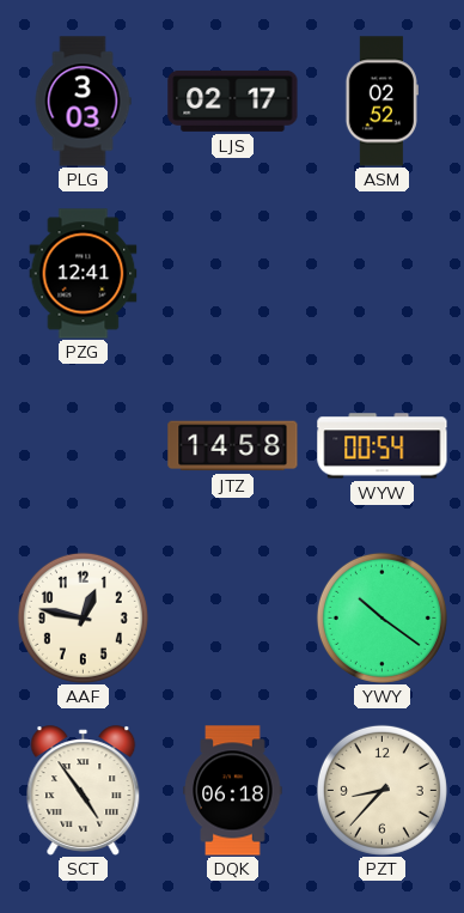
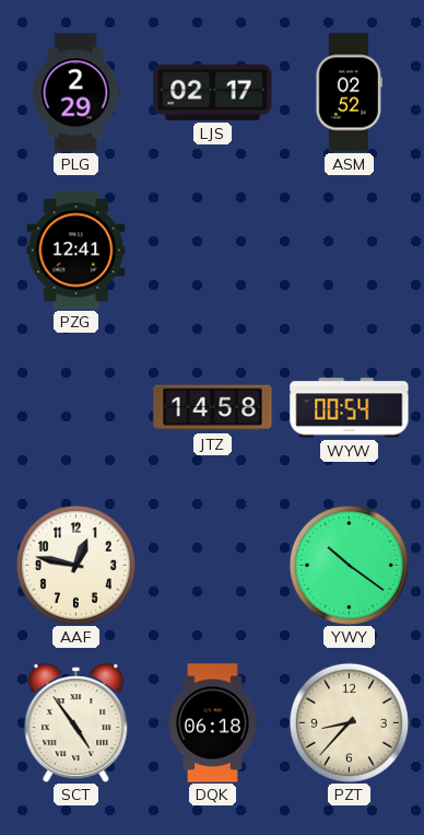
PLG: 3:03 -> 2:29 (75, 93)
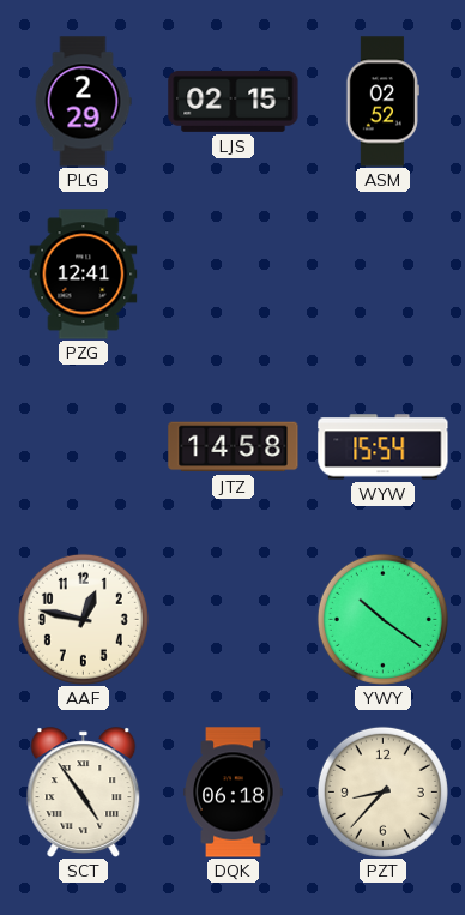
LJS: 02:17 -> 02:15 (234, 101)
WYW: 00:54 -> 15:54 (384, 447)
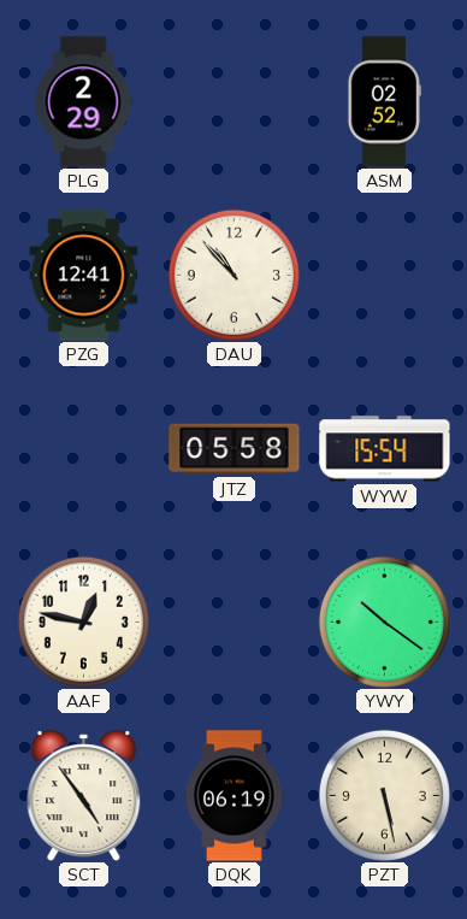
LJS: 02:15 -> none (234, 101)
DAU: none -> 10:53 (233, 275)
JTZ: 14:58 -> 05:58 (235, 449)
DQK: 06:18 -> 06:19 (235, 796)
PZT: 8:37 -> 5:28 (384, 795)
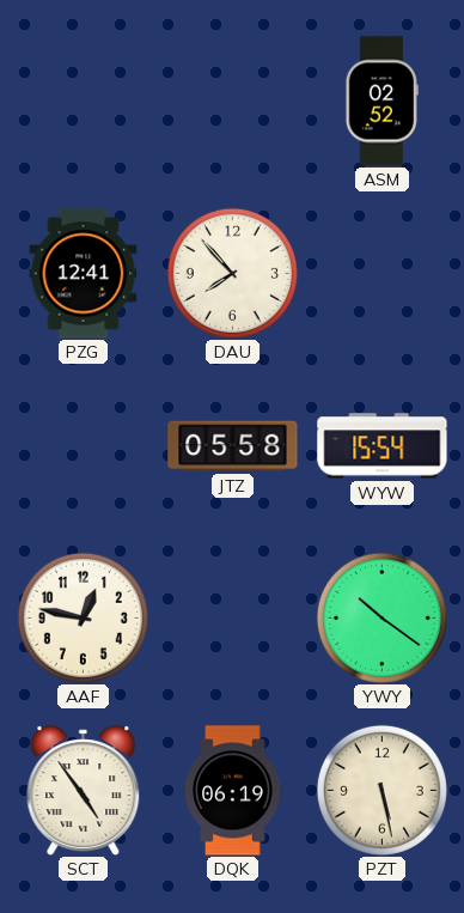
PLG: 2:29 -> none (83, 102)
DAU: 10:53 -> 7:53 (232, 273)
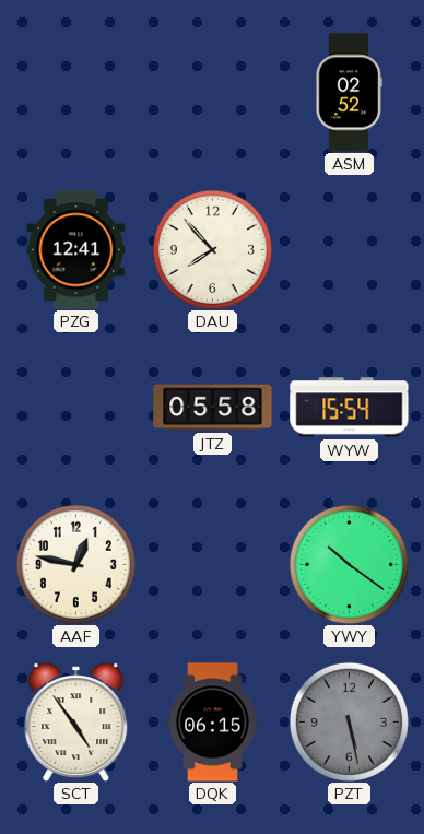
DQK: 06:19 -> 06:15 (213, 723)
PZT dial: cream -> grey (349, 721)
